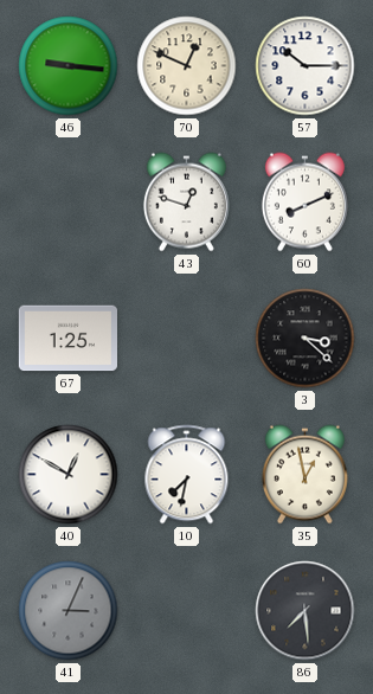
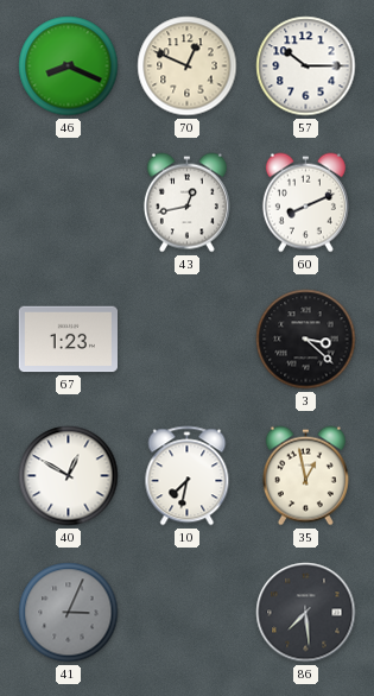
46: 9:16 -> 8:19 (69, 67)
43: 12:48 -> 12:43 (186, 203)
67: 1:25 -> 1:23 (68, 340)
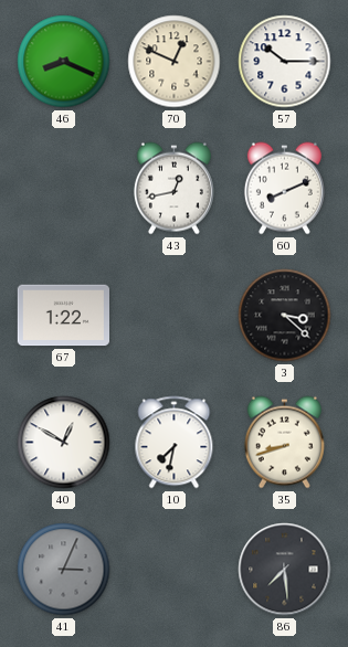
67: 1:23 -> 1:22 (63, 316)
35: 12:58 -> 8:42 (284, 443)
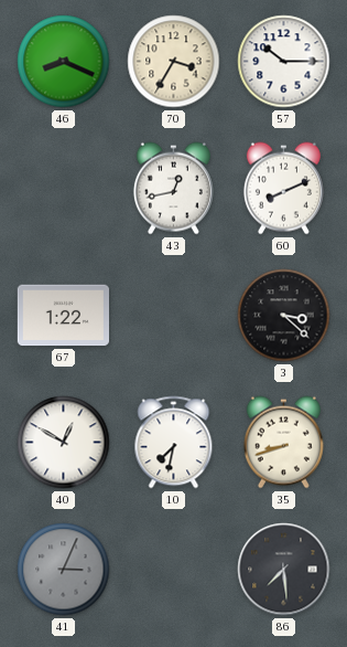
70: 12:49 -> 3:35 (174, 62)
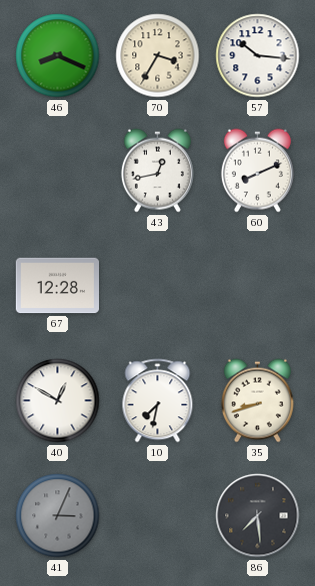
57: 10:15 -> 10:16 (258, 56)
67: 1:22 -> 12:28 (57, 286)
3: 3:22 -> none (284, 316)
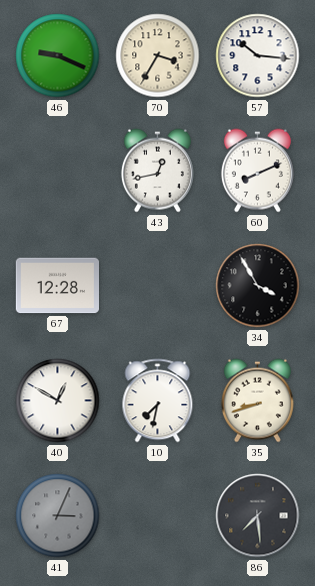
46: 8:19 -> 9:19 (58, 56)
34: none -> 3:55 (258, 286)
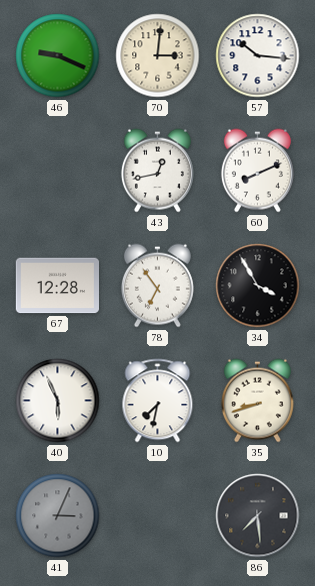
70: 3:35 -> 3:01 (158, 56)
78: none -> 6:54 (157, 286)
40: 12:50 -> 5:56 (58, 401)
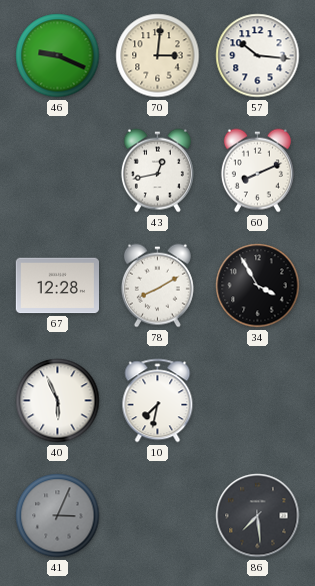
78: 6:54 -> 8:10 (157, 286)
35: 8:42 -> none (257, 401)
